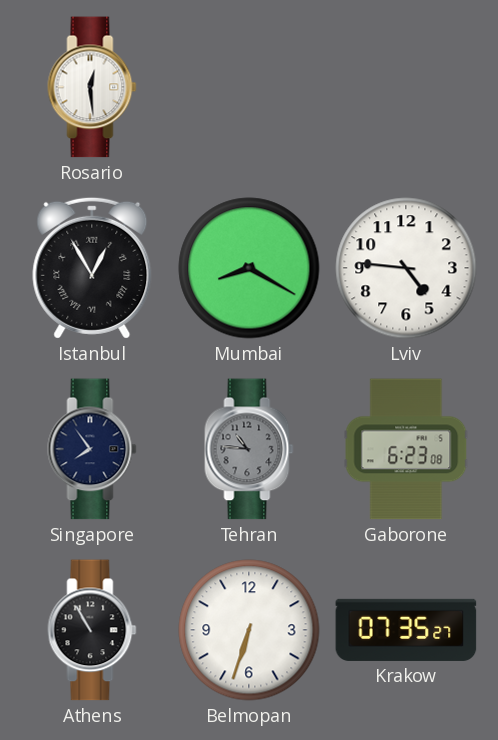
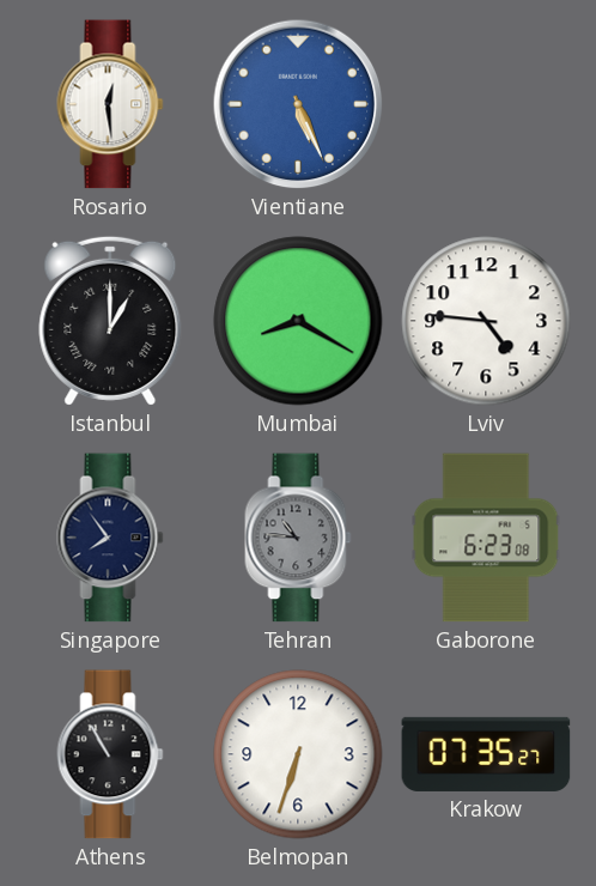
Vientiane: none -> 5:26 (298, 104)
Istanbul: 12:55 -> 1:00 (110, 321)
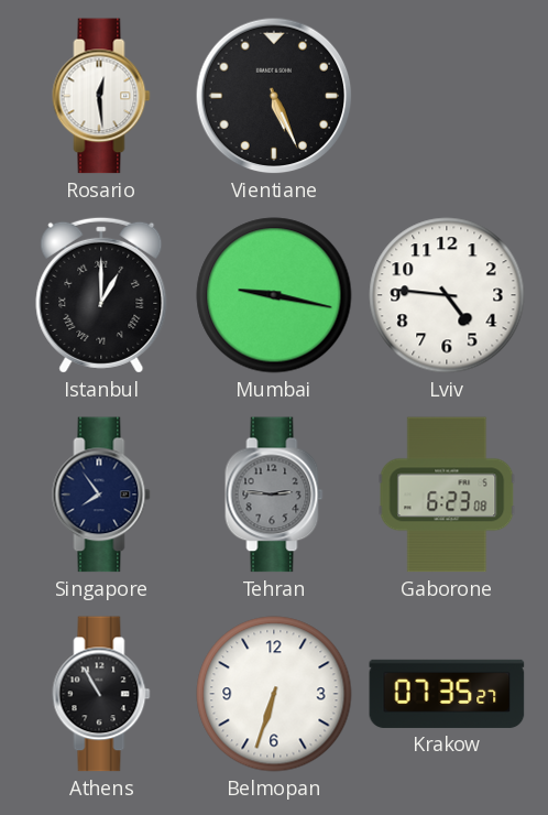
Vientiane dial: blue -> black (274, 96)
Mumbai: 8:20 -> 9:17 (274, 295)
Tehran: 10:46 -> 2:46 (274, 495)
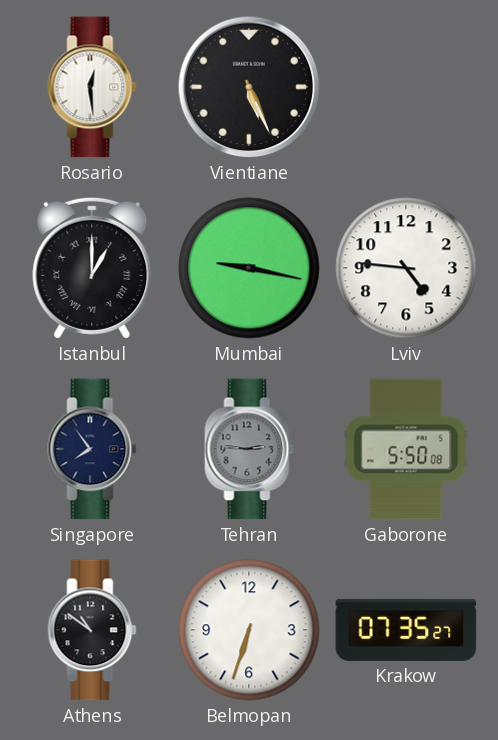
Gaborone: 6:23 -> 5:50 (406, 449)
Athens: 10:55 -> 10:51 (92, 630)
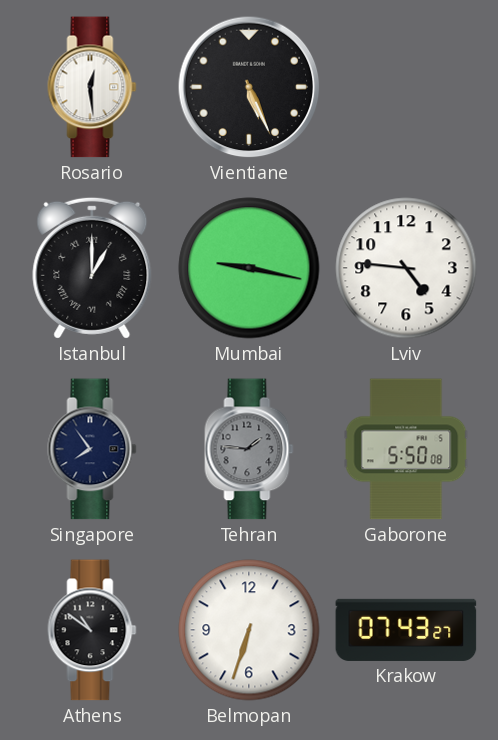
Tehran: 2:46 -> 1:46 (249, 449)
Krakow: 07:35 -> 07:43 (406, 630)
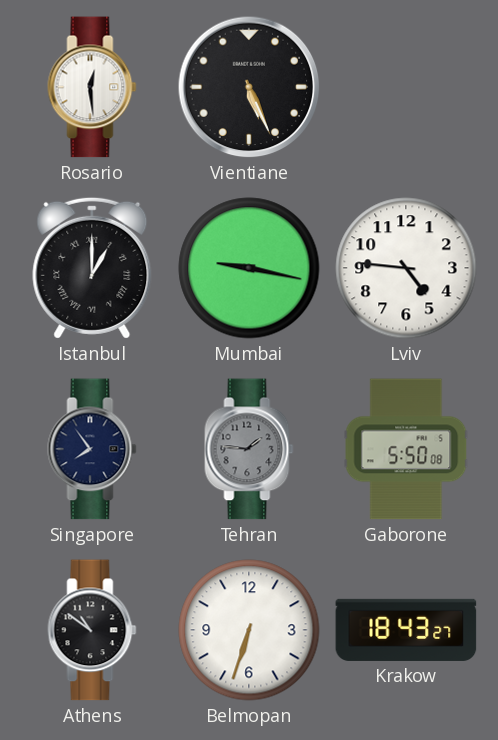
Krakow: 07:43 -> 18:43 (406, 630)
